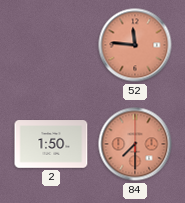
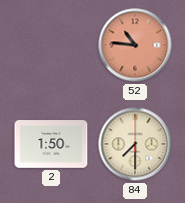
52: 11:46 -> 10:46 (135, 45)
84 dial: salmon -> cream (135, 144)
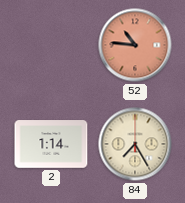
2: 1:50 -> 1:14 (51, 144)
84: 7:30 -> 7:25 (135, 144)
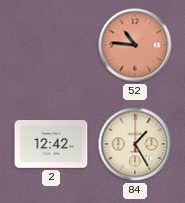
2: 1:14 -> 12:42 (51, 144)
84: 7:25 -> 1:25 (135, 144)
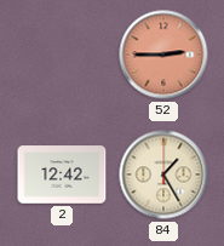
52: 10:46 -> 2:45 (163, 55)
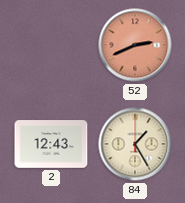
52: 2:45 -> 2:41 (135, 45)
2: 12:42 -> 12:43 (51, 144)
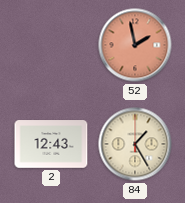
52: 2:41 -> 1:58 (135, 45)
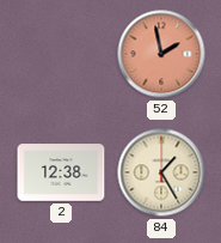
2: 12:43 -> 12:38 (61, 172)
